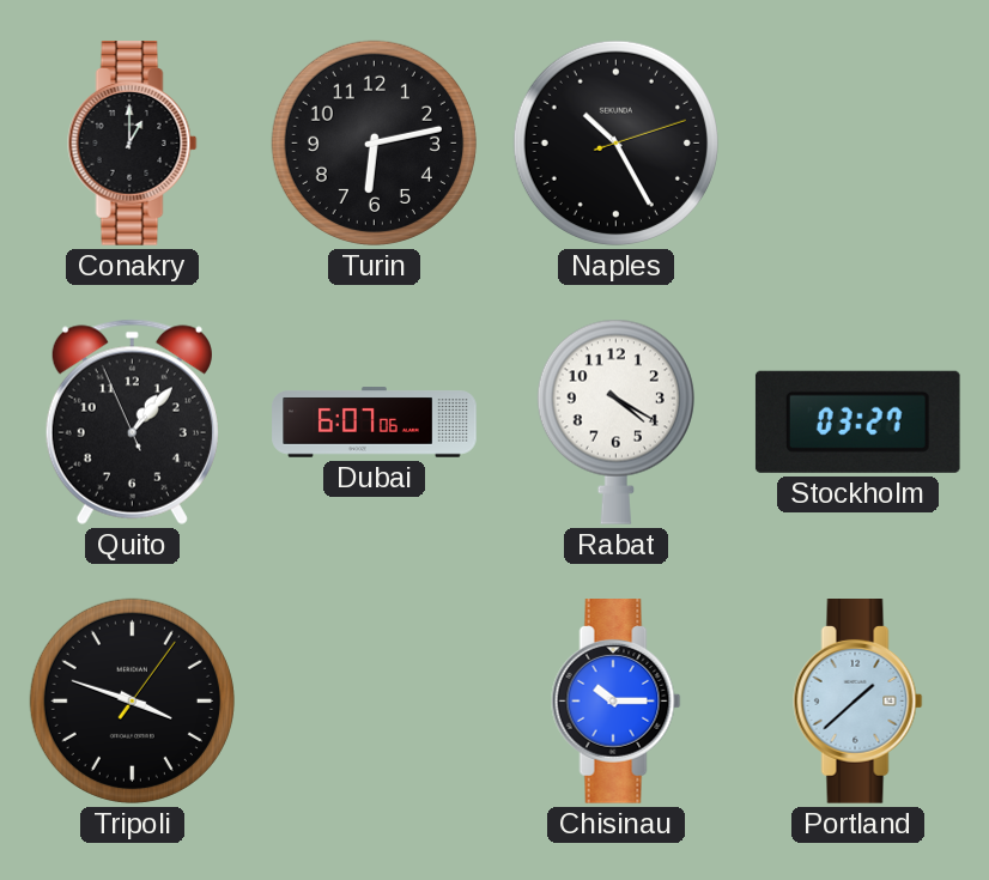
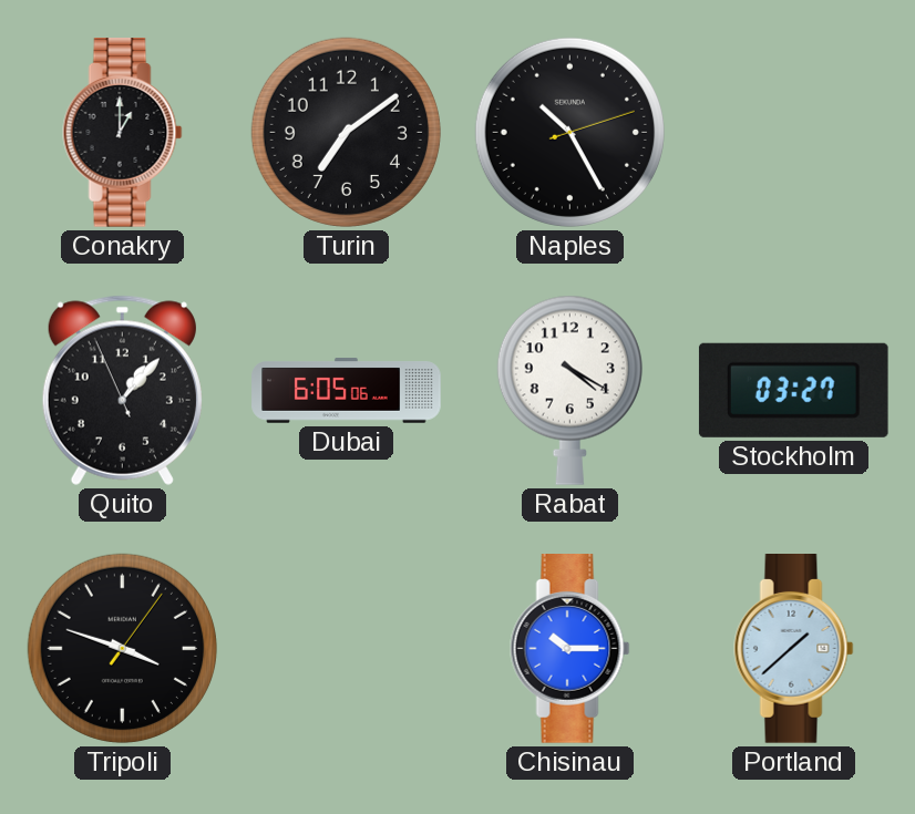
Turin: 6:13 -> 7:09 (346, 132)
Dubai: 6:07 -> 6:05 (347, 391)
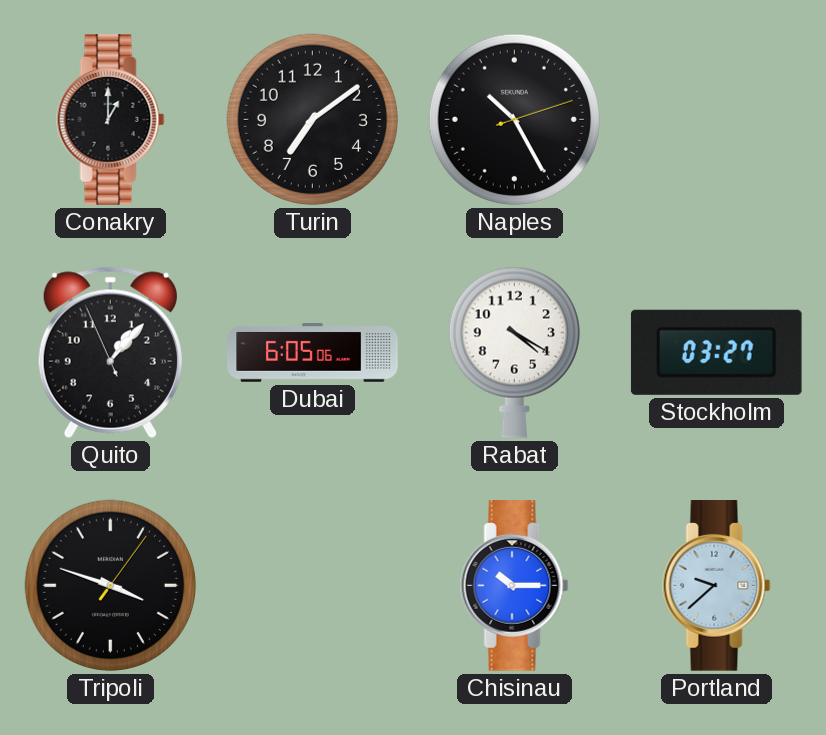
Portland: 1:38 -> 9:38 (717, 586)
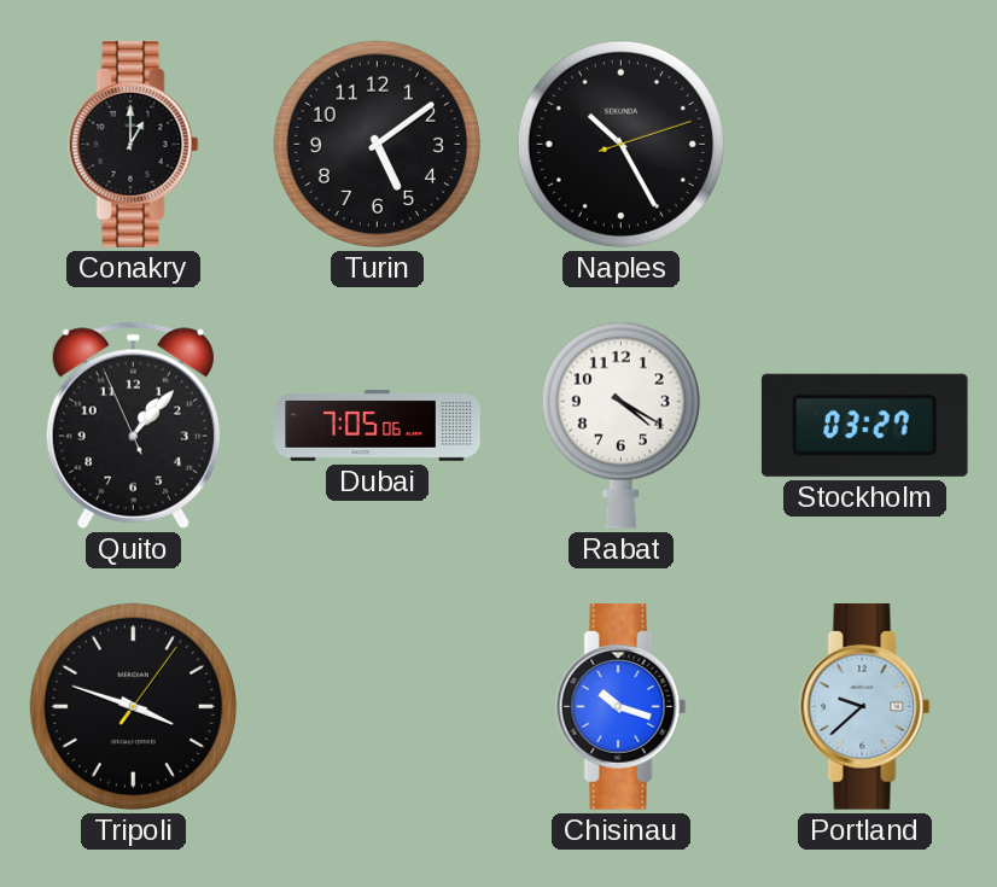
Turin: 7:09 -> 5:09 (377, 144)
Dubai: 6:05 -> 7:05 (378, 426)
Chisinau: 10:15 -> 10:18 (622, 707)
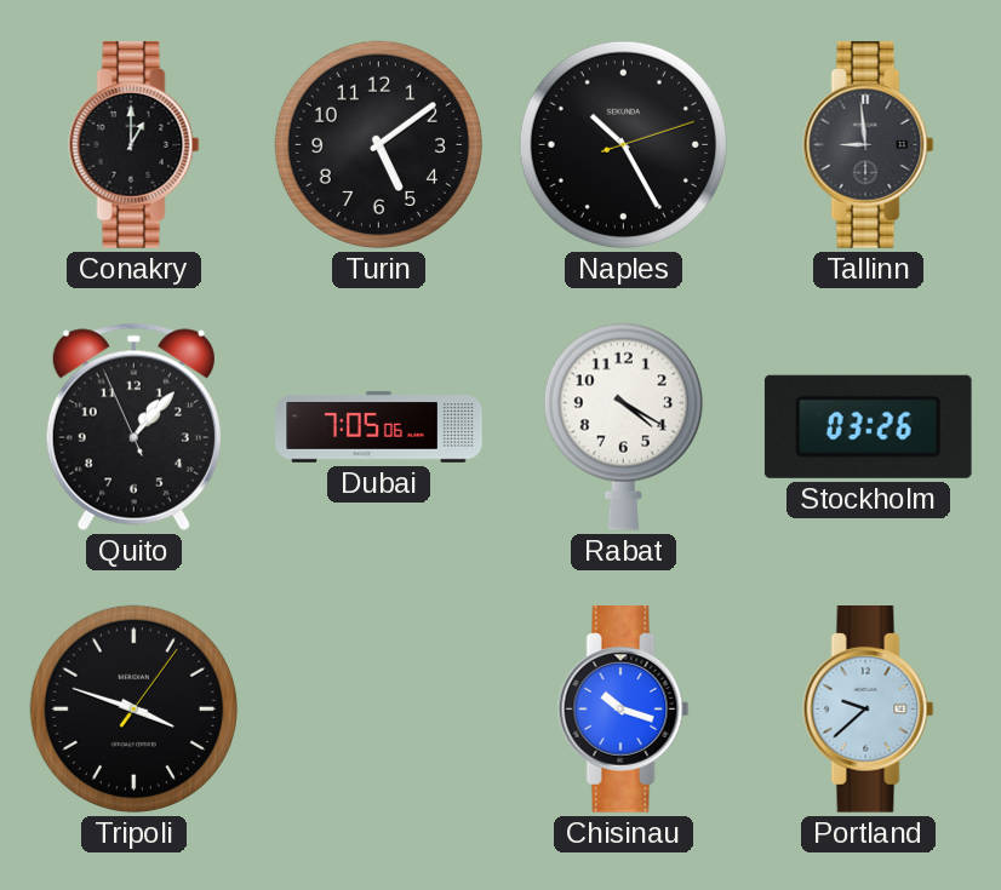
Tallinn: none -> 8:59 (869, 145)
Stockholm: 03:27 -> 03:26 (868, 426)
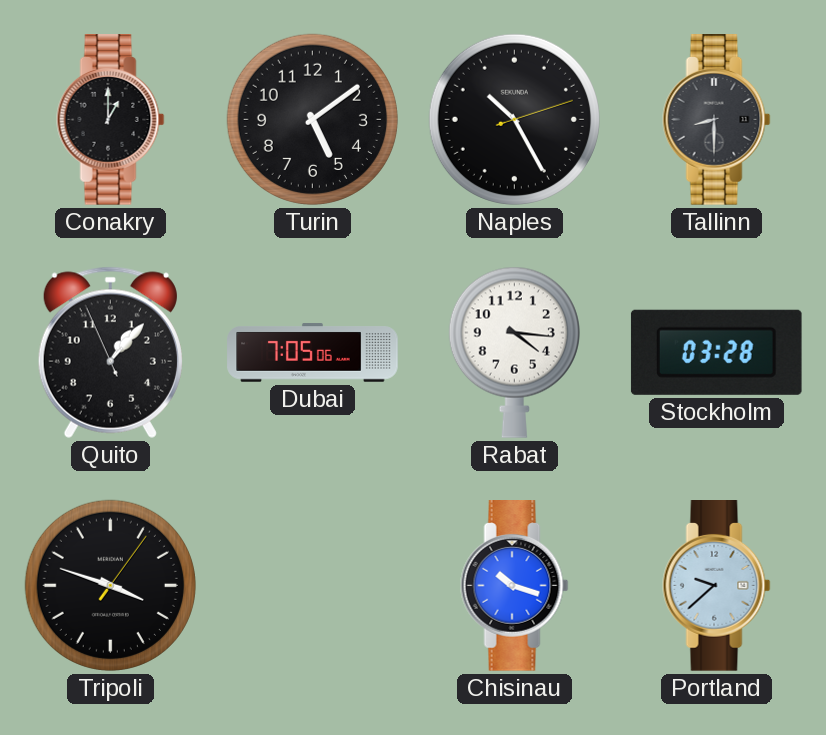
Tallinn: 8:59 -> 8:30 (717, 120)
Rabat: 4:20 -> 4:16 (514, 352)
Stockholm: 03:26 -> 03:28 (716, 352)
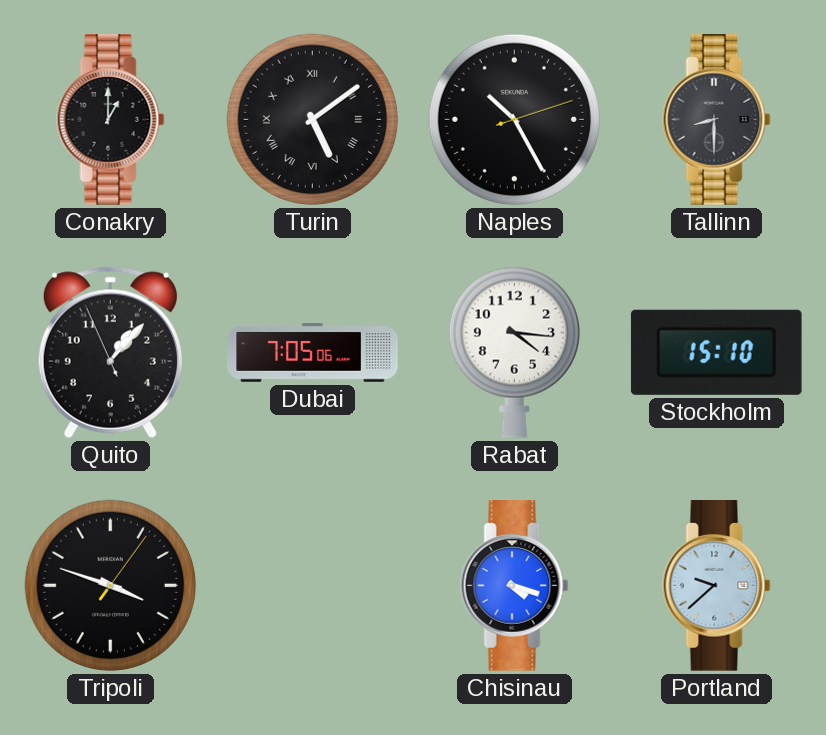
Turin numerals: Arabic -> Roman (312, 119)
Stockholm: 03:28 -> 15:10 (716, 352)
Chisinau: 10:18 -> 4:18 (515, 586)
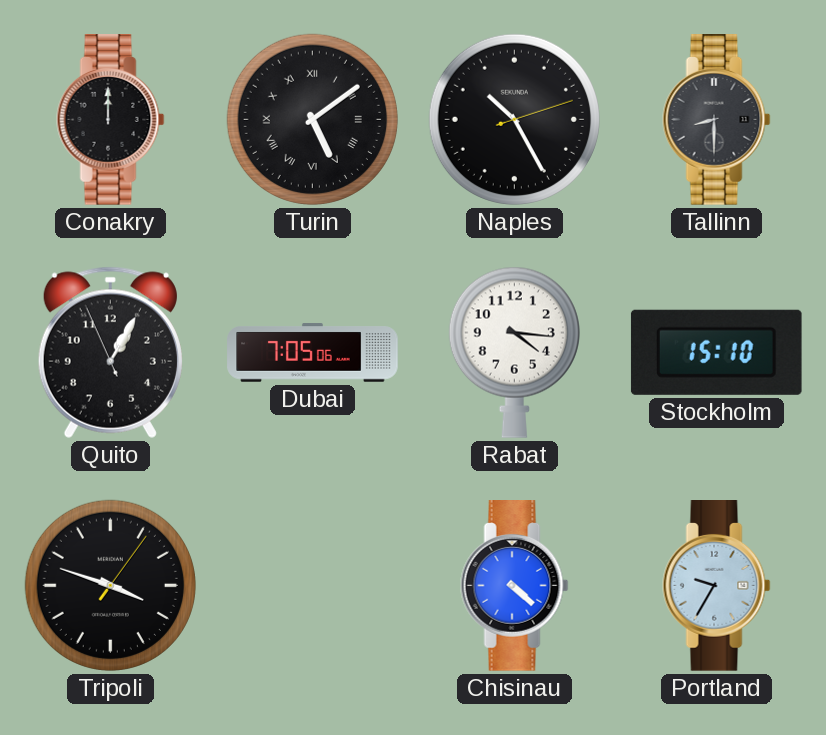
Conakry: 1:00 -> 12:00 (111, 120)
Quito: 1:06 -> 1:04 (110, 352)
Chisinau: 4:18 -> 4:22 (515, 586)
Portland: 9:38 -> 9:35 (717, 586)
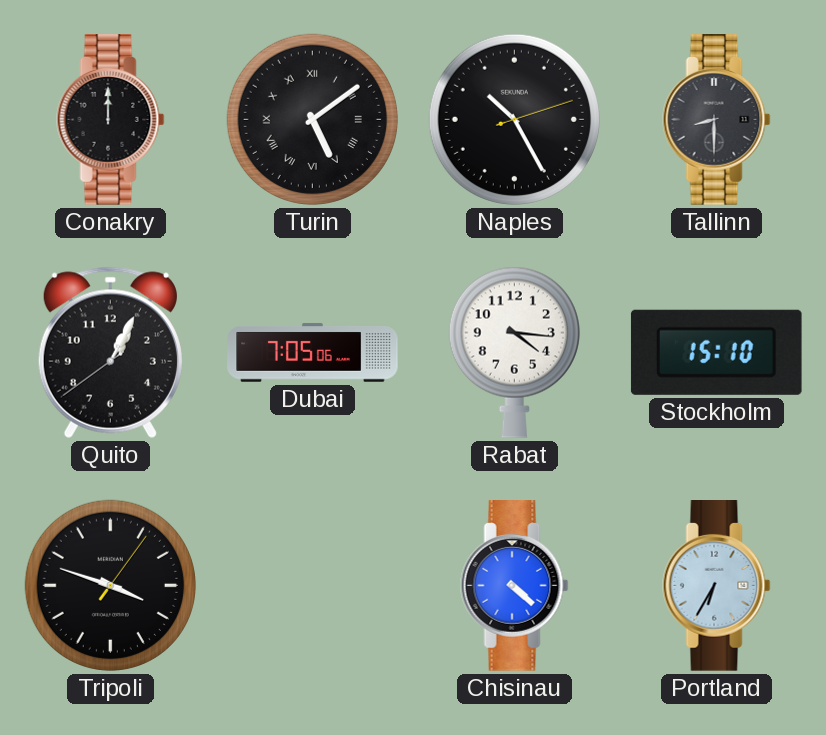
Quito: 1:04:56 -> 1:04:39 (110, 352)
Portland: 9:35 -> 6:35 (717, 586)
